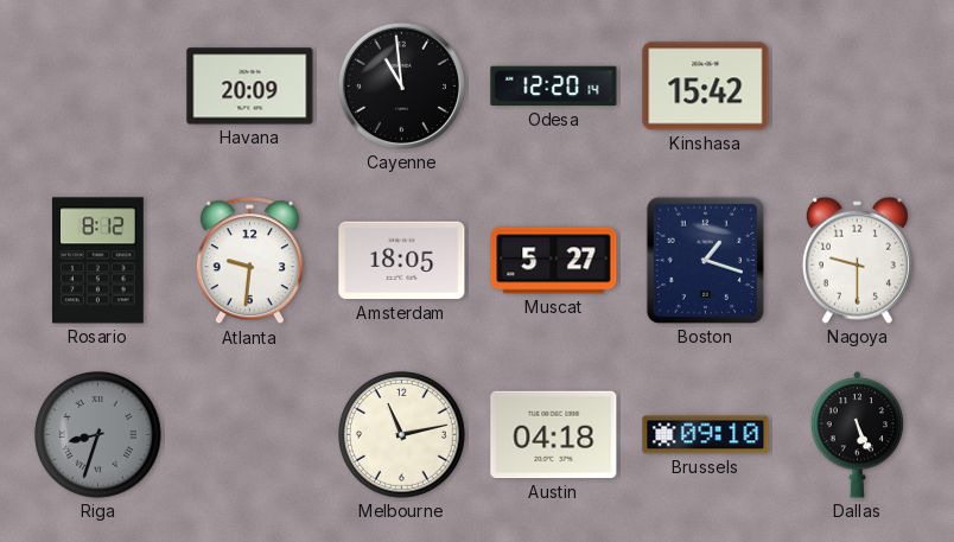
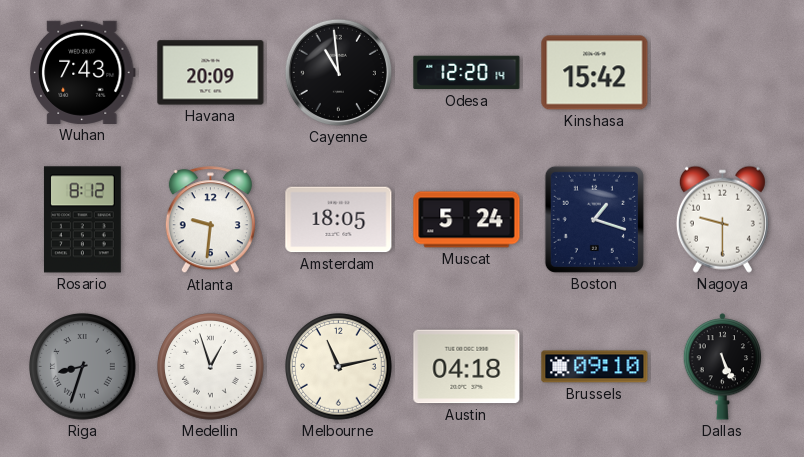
Wuhan: none -> 7:43 (82, 72)
Muscat: 5:27 -> 5:24 (467, 220)
Medellin: none -> 12:57 (211, 367)
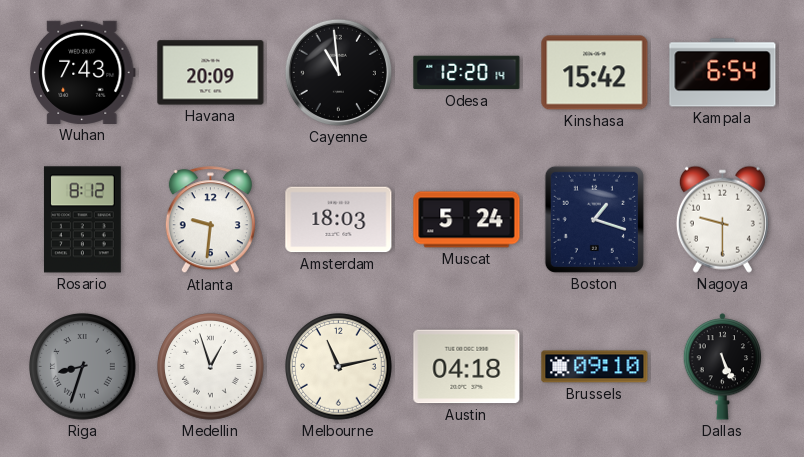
Kampala: none -> 6:54 (723, 73)
Amsterdam: 18:05 -> 18:03 (339, 220)
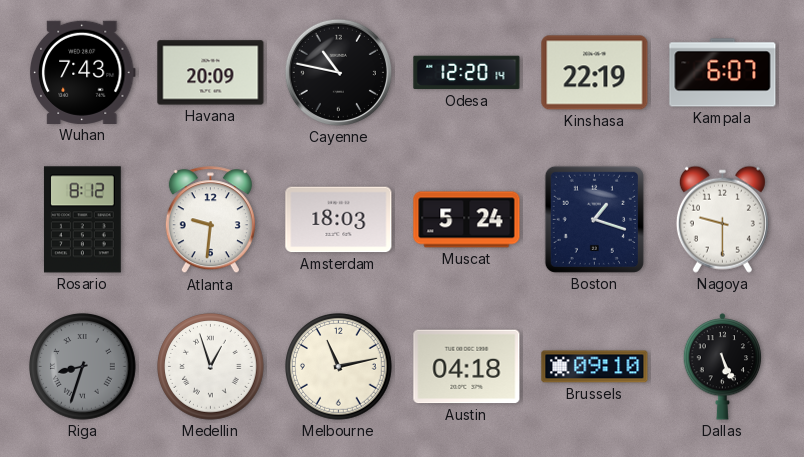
Cayenne: 10:59 -> 10:47 (338, 72)
Kinshasa: 15:42 -> 22:19 (595, 73)
Kampala: 6:54 -> 6:07 (723, 73)
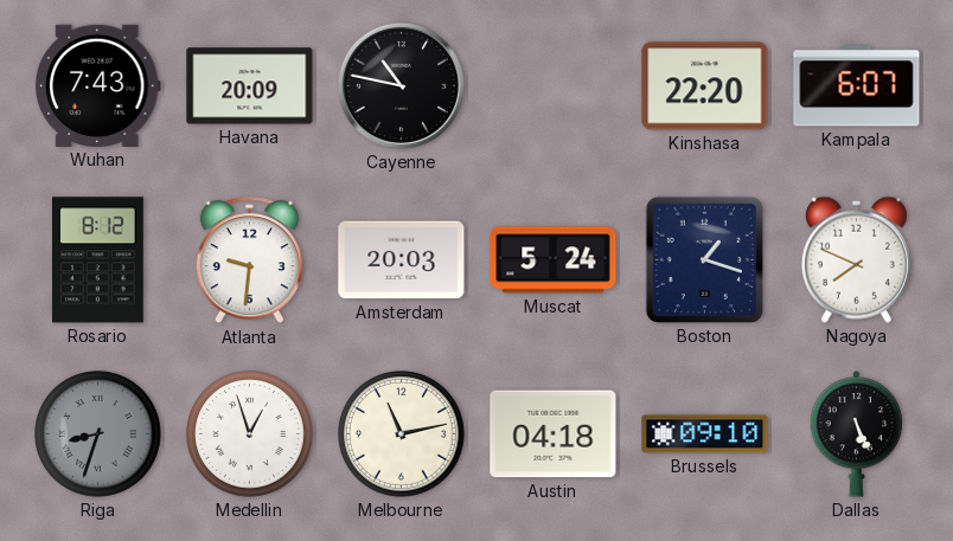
Odesa: 12:20 -> none (467, 73)
Kinshasa: 22:19 -> 22:20 (705, 86)
Amsterdam: 18:03 -> 20:03 (402, 260)
Nagoya: 9:30 -> 7:49 (856, 259)
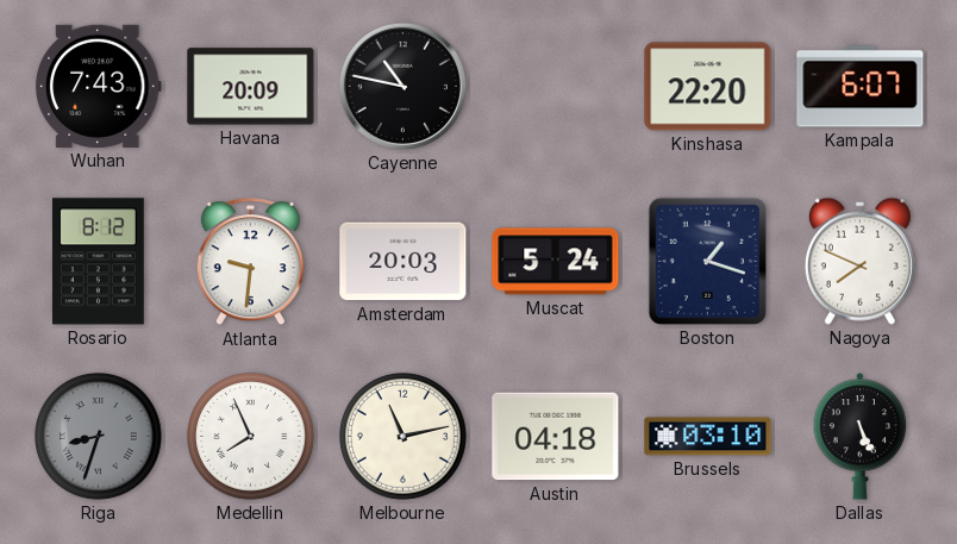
Medellin: 12:57 -> 7:56 (251, 437)
Brussels: 09:10 -> 03:10 (708, 437)
